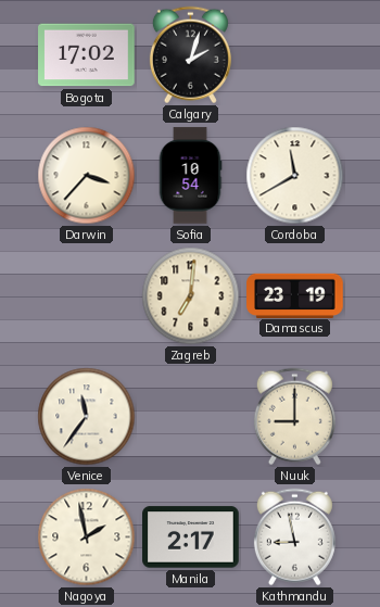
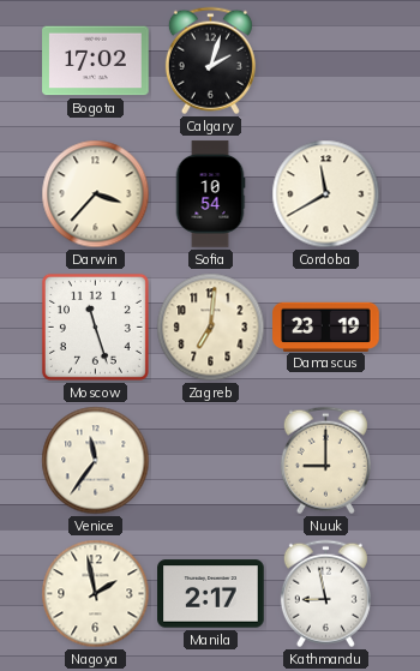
Moscow: none -> 11:27 (95, 326)
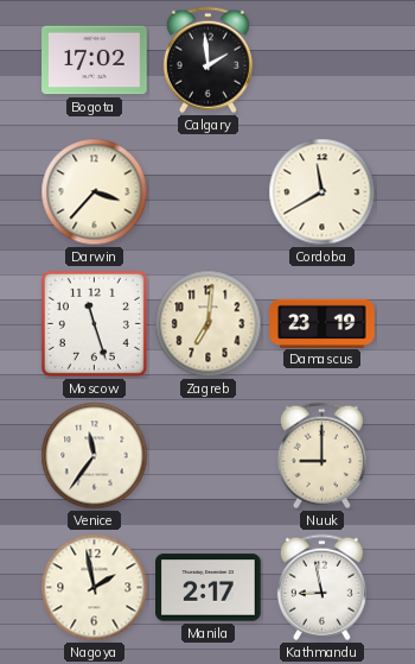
Calgary: 2:03 -> 1:59 (207, 61)
Sofia: 10:54 -> none (210, 194)
